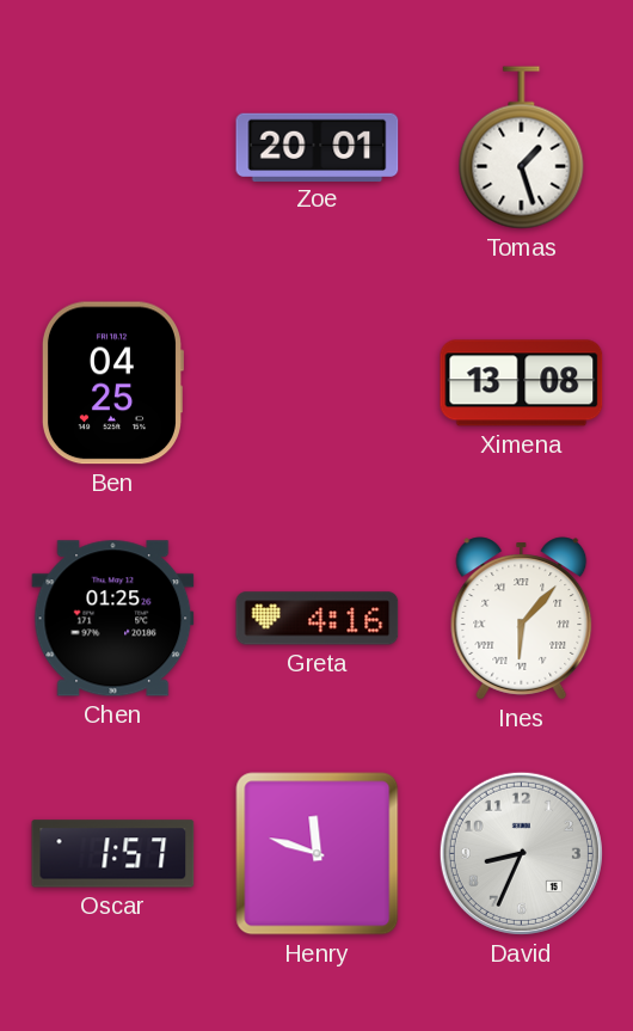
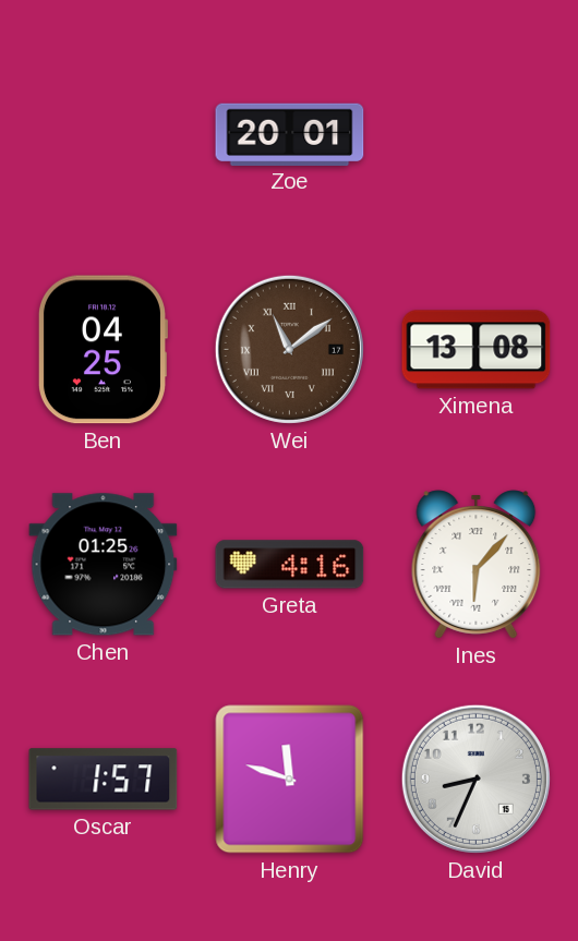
Tomas: 1:27 -> none (522, 148)
Wei: none -> 11:09 (289, 349)
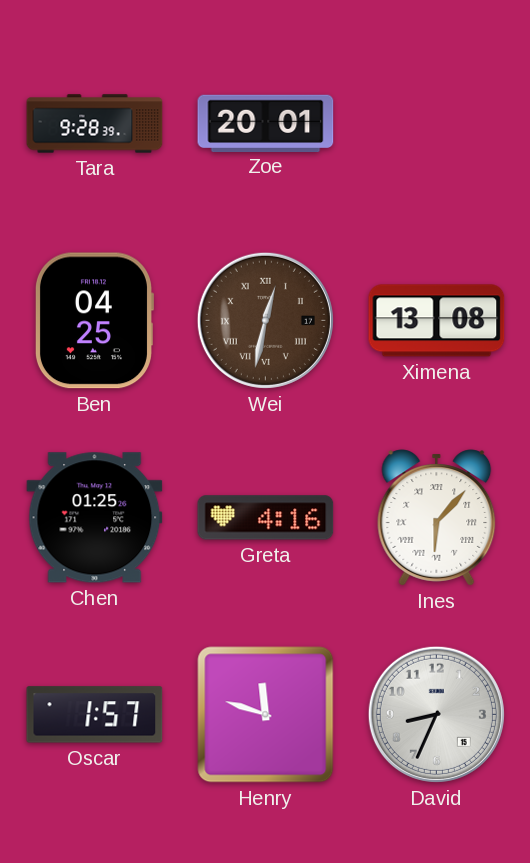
Tara: none -> 9:28 (95, 124)
Wei: 11:09 -> 12:32 (265, 320)
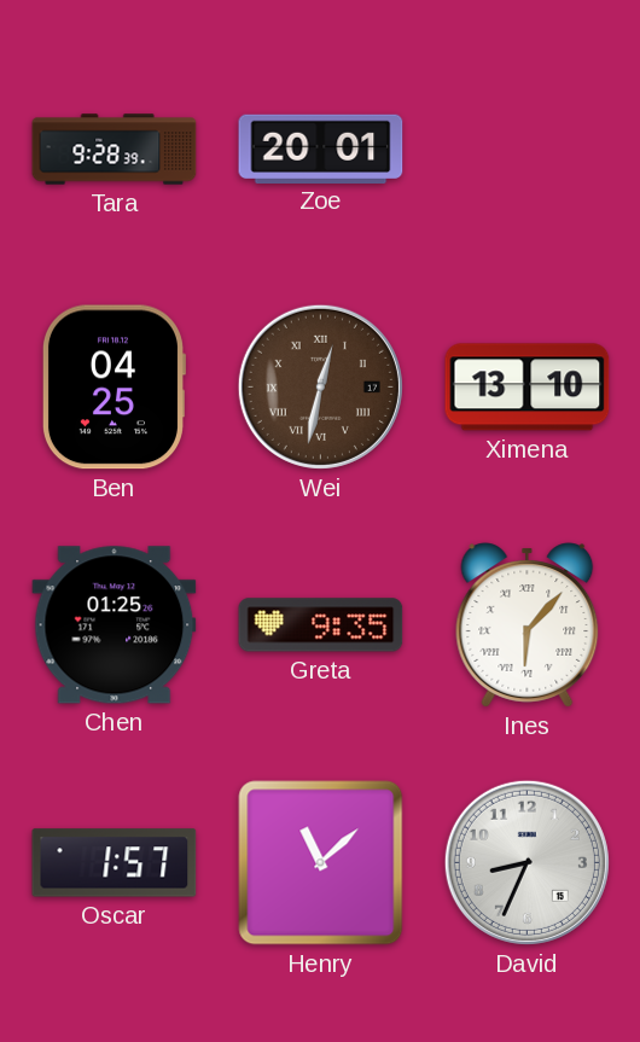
Ximena: 13:08 -> 13:10 (528, 388)
Greta: 4:16 -> 9:35 (321, 625)
Henry: 11:48 -> 11:08 (321, 863)
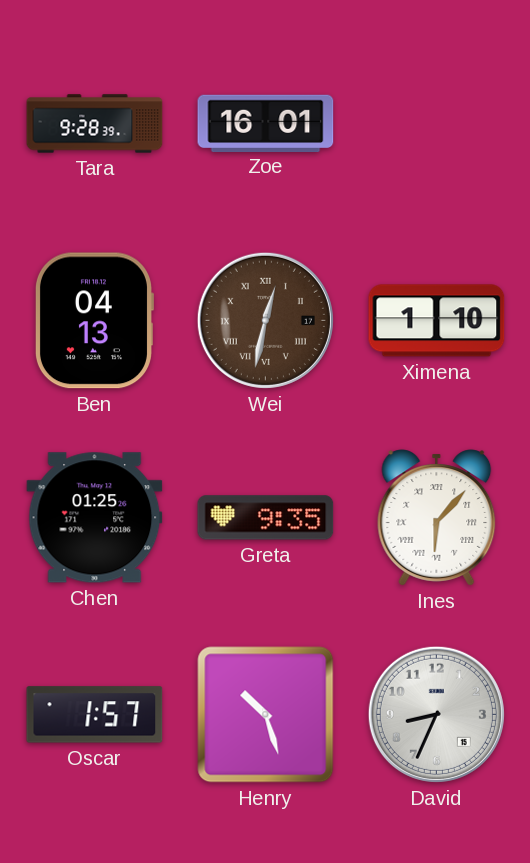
Zoe: 20:01 -> 16:01 (266, 123)
Ben: 04:25 -> 04:13 (94, 321)
Ximena: 13:10 -> 1:10 (437, 321)
Henry: 11:08 -> 10:27 (266, 715)
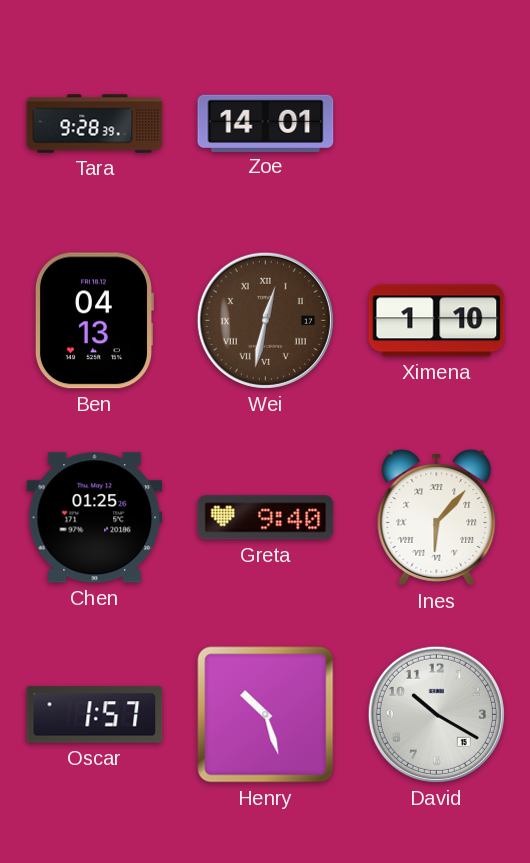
Zoe: 16:01 -> 14:01 (266, 123)
Greta: 9:35 -> 9:40 (266, 518)
David: 8:34 -> 10:20 (436, 714)
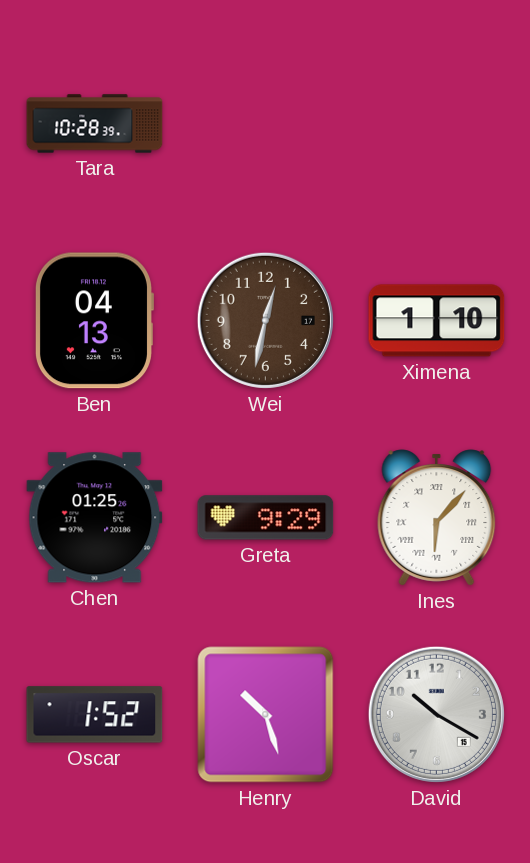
Tara: 9:28 -> 10:28 (95, 124)
Zoe: 14:01 -> none (266, 123)
Wei numerals: Roman -> Arabic (265, 320)
Greta: 9:40 -> 9:29 (266, 518)
Oscar: 1:57 -> 1:52 (95, 715)
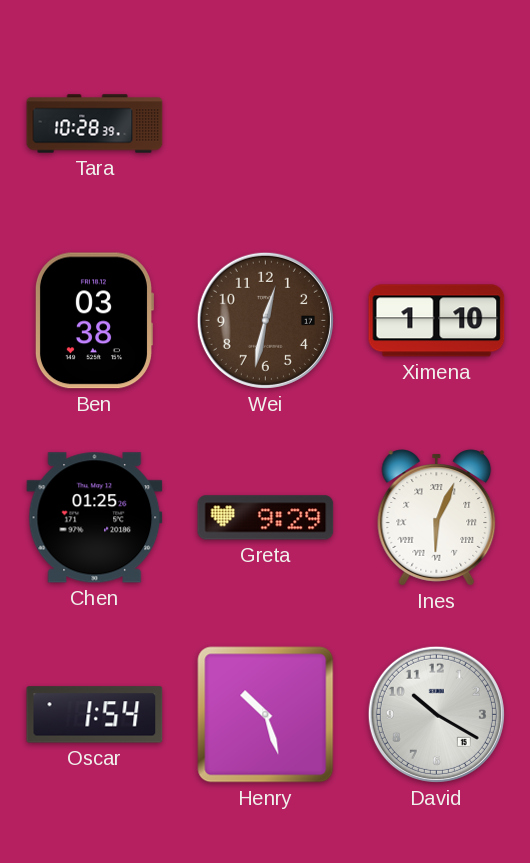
Ben: 04:13 -> 03:38 (94, 321)
Ines: 6:07 -> 6:04 (437, 518)
Oscar: 1:52 -> 1:54 (95, 715)
